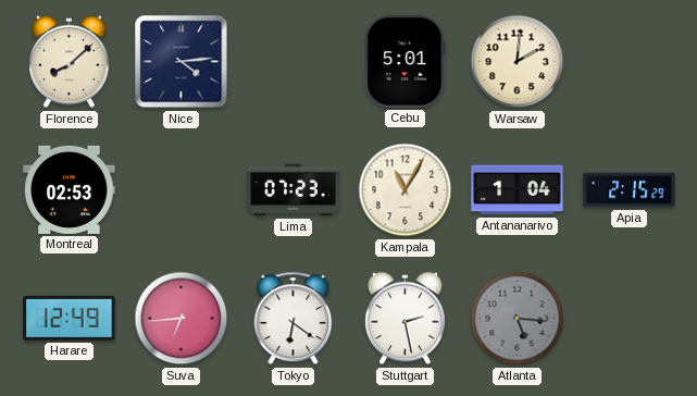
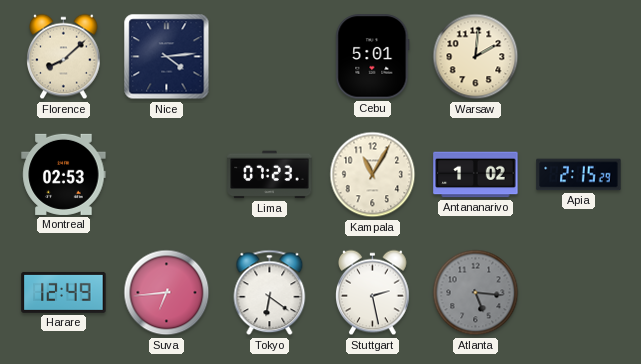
Antananarivo: 1:04 -> 1:02 (476, 175)
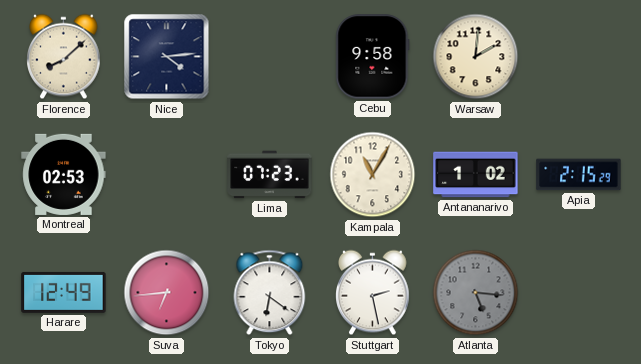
Cebu: 5:01 -> 9:58 (373, 57)
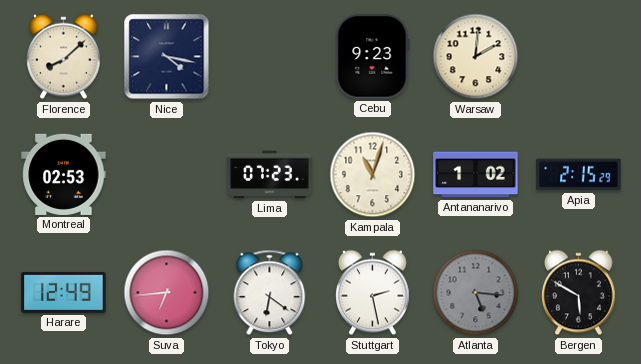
Nice: 4:14 -> 4:17 (167, 57)
Cebu: 9:58 -> 9:23 (373, 57)
Kampala: 11:05 -> 11:03 (373, 175)
Bergen: none -> 5:50 (579, 293)
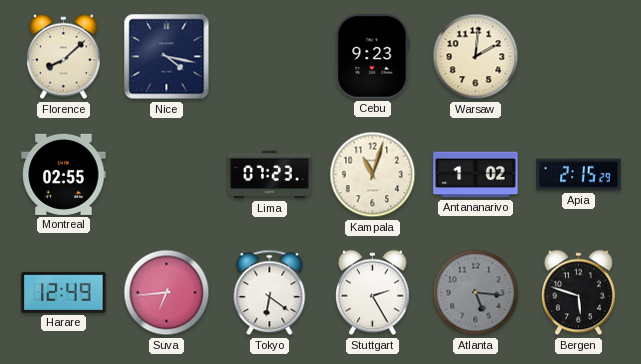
Montreal: 02:53 -> 02:55 (64, 174)
Stuttgart: 2:28 -> 2:25 (373, 293)
Bergen: 5:50 -> 5:48 (579, 293)
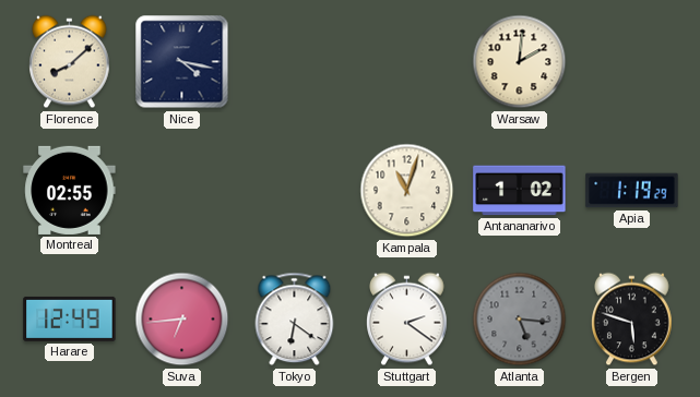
Cebu: 9:23 -> none (373, 57)
Lima: 07:23 -> none (270, 175)
Apia: 2:15 -> 1:19 (632, 191)
Stuttgart: 2:25 -> 2:21 (407, 320)
